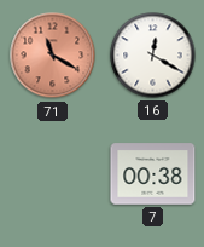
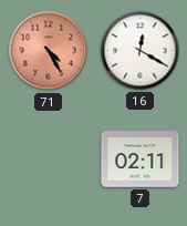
71: 11:20 -> 4:25 (49, 51)
7: 00:38 -> 02:11 (141, 160)
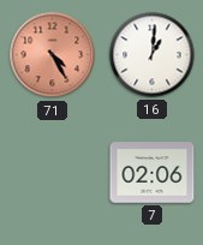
16: 12:20 -> 1:01 (153, 55)
7: 02:11 -> 02:06 (153, 173)
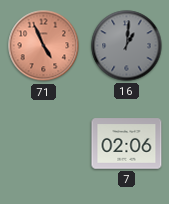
71: 4:25 -> 4:56 (44, 46)
16 dial: white -> grey (127, 46)
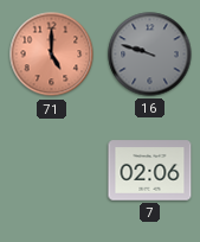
71: 4:56 -> 5:00 (52, 55)
16: 1:01 -> 9:48 (150, 55)
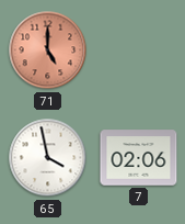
16: 9:48 -> none (150, 55)
65: none -> 3:58 (48, 158)
